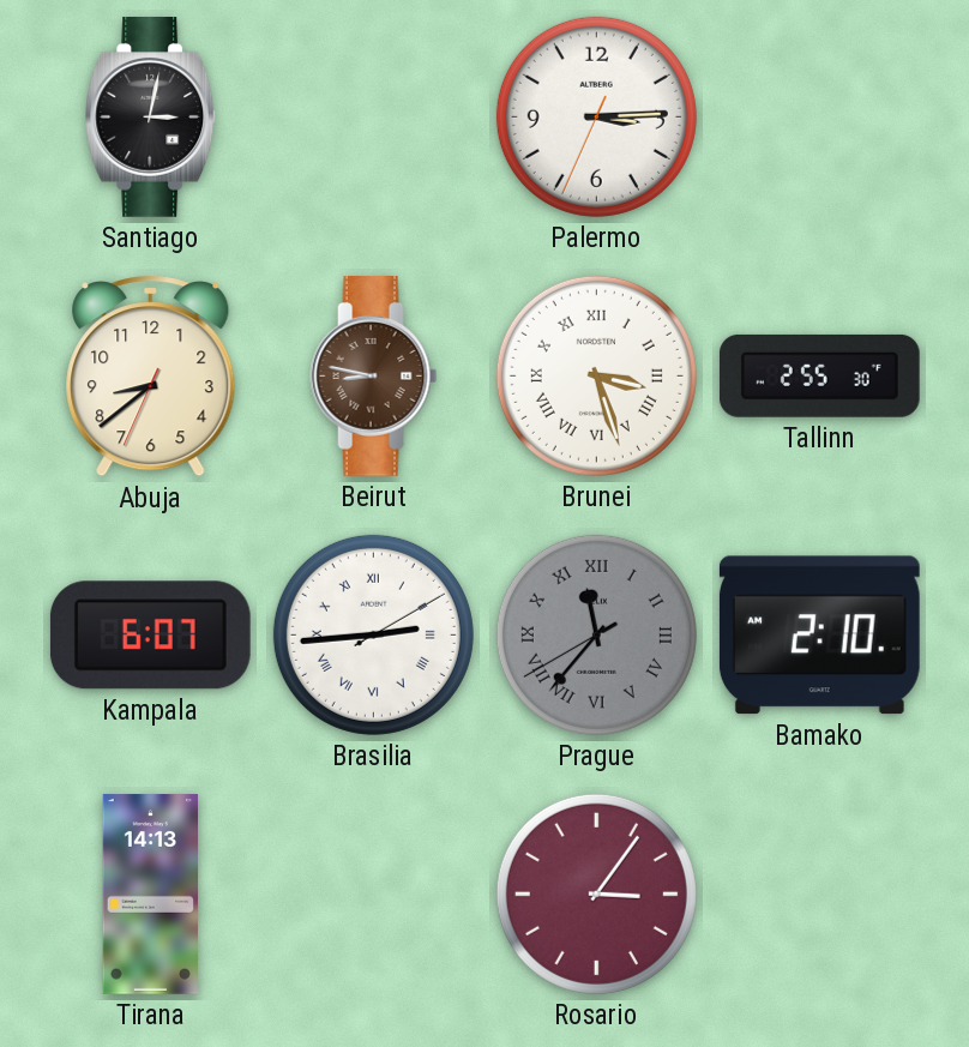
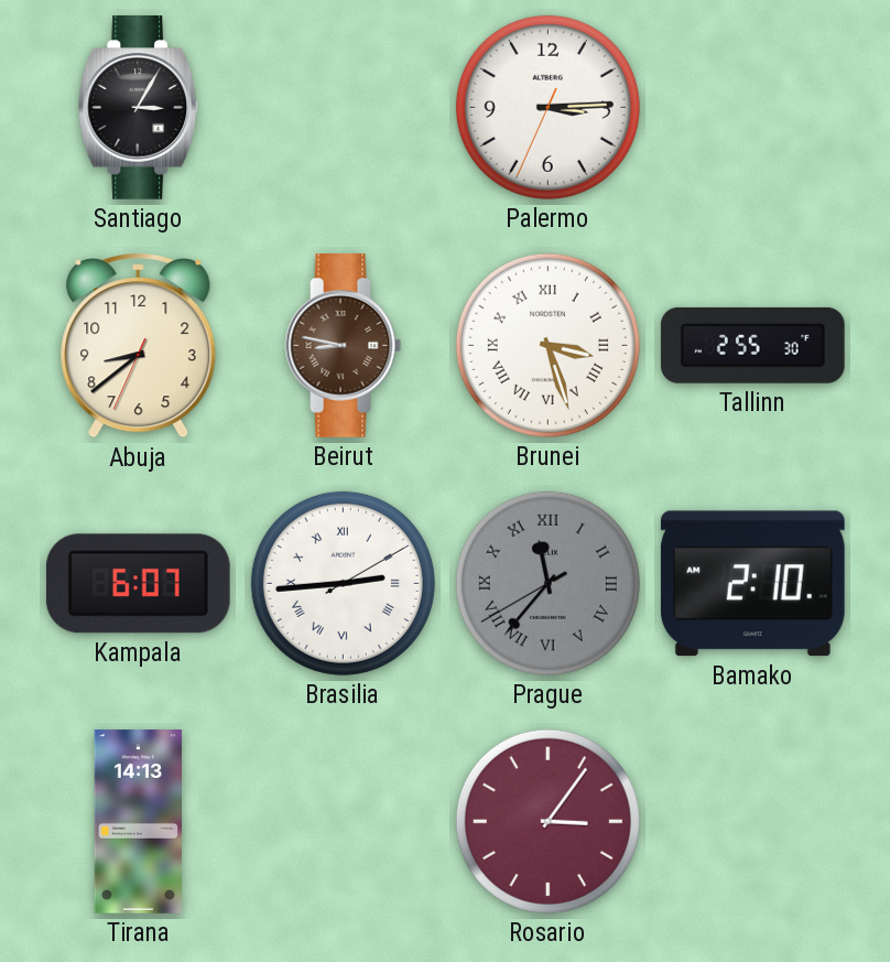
Santiago: 3:02 -> 3:05 (139, 108)
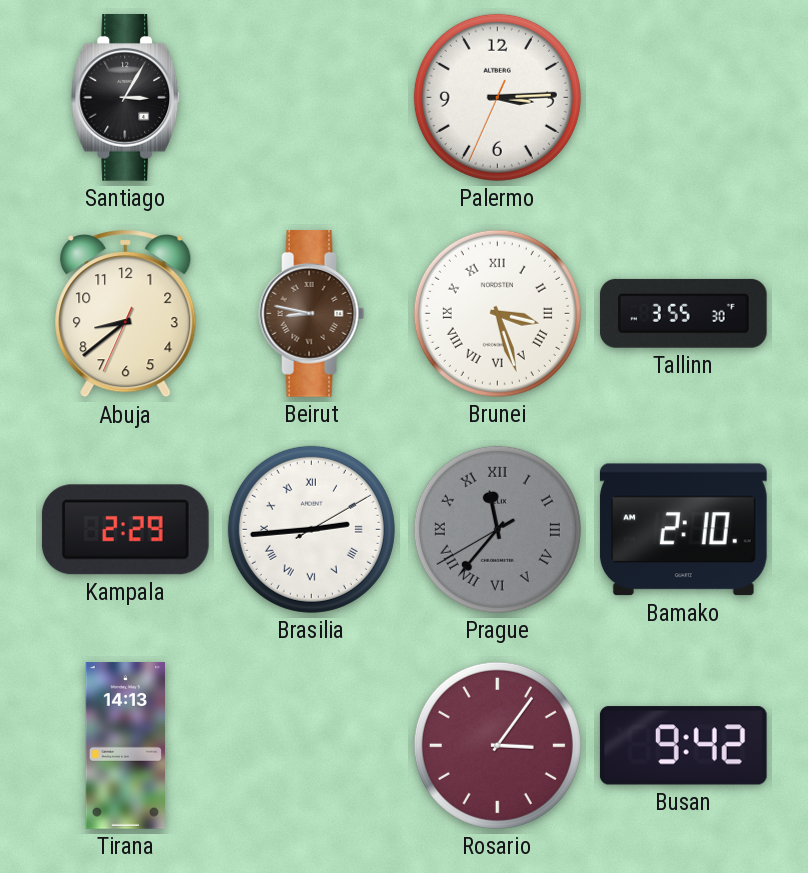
Tallinn: 2:55 -> 3:55 (683, 313)
Kampala: 6:07 -> 2:29 (125, 530)
Busan: none -> 9:42 (683, 746)
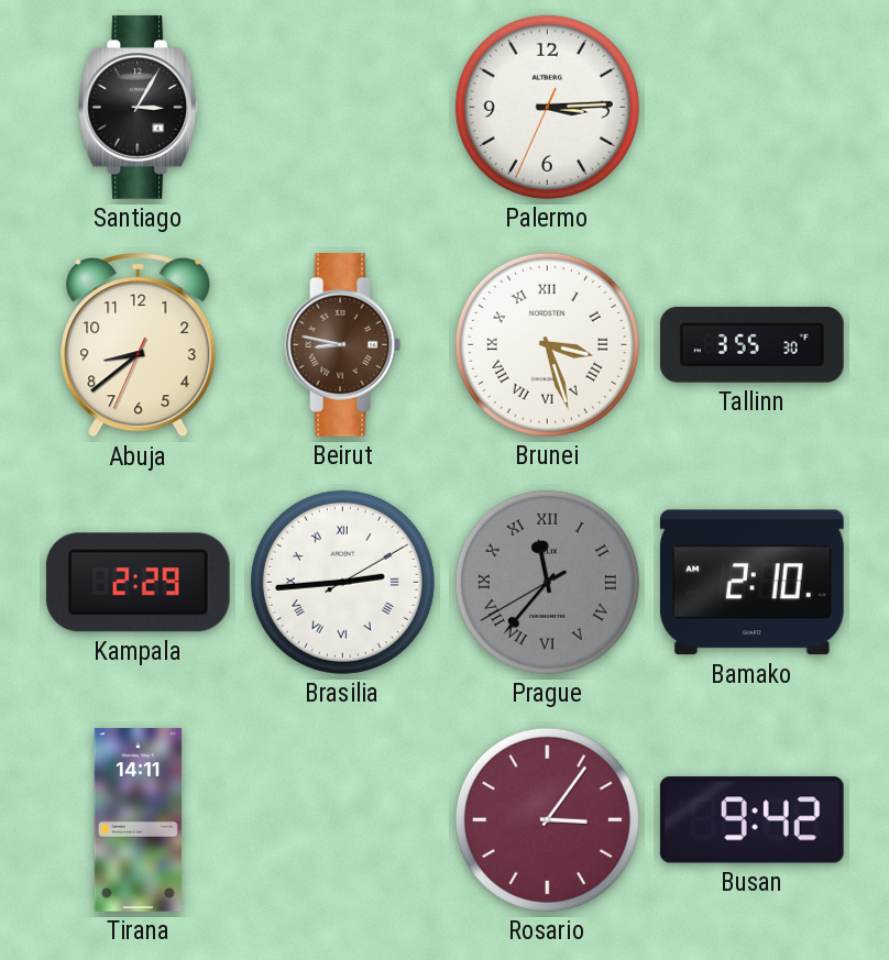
Tirana: 14:13 -> 14:11 (138, 820)
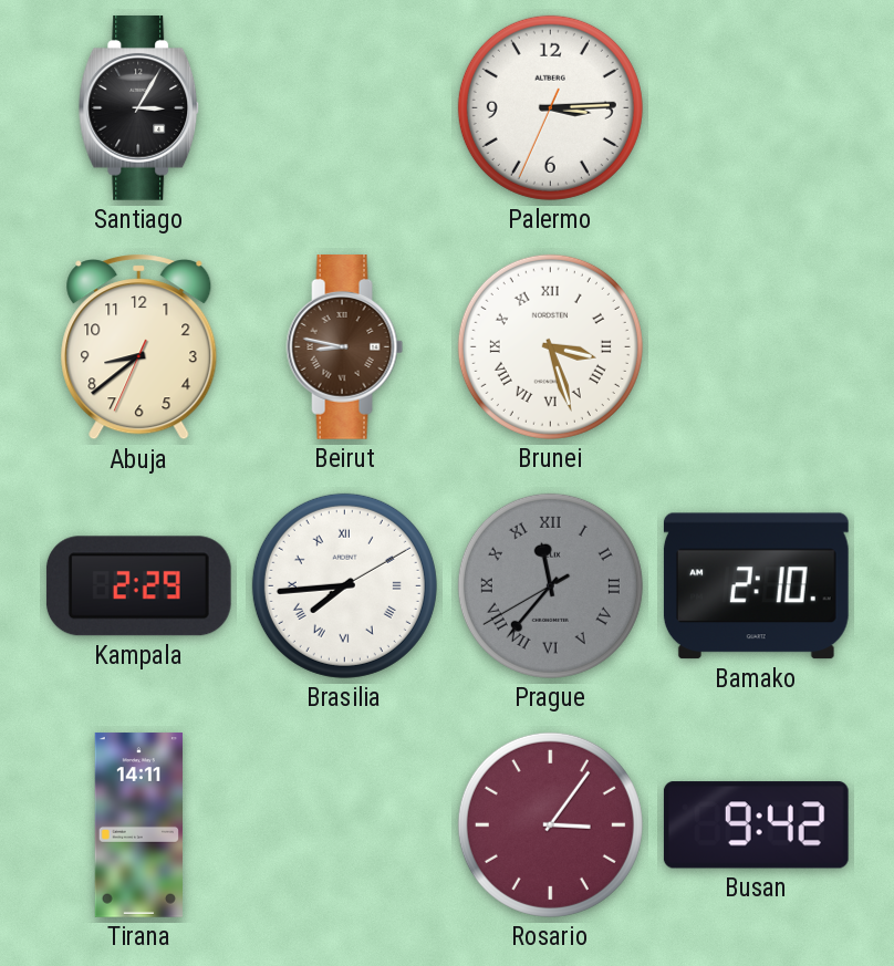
Tallinn: 3:55 -> none (751, 344)
Brasilia: 2:44 -> 7:44 (344, 585)
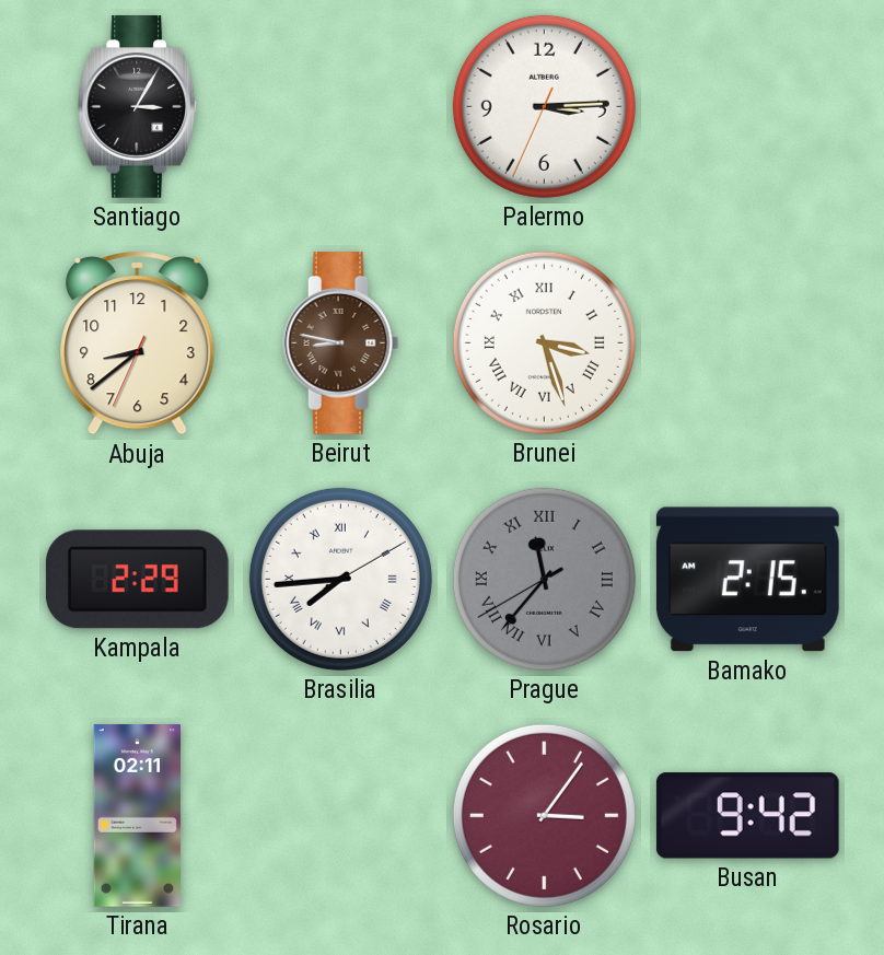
Bamako: 2:10 -> 2:15 (747, 580)
Tirana: 14:11 -> 02:11 (137, 816)
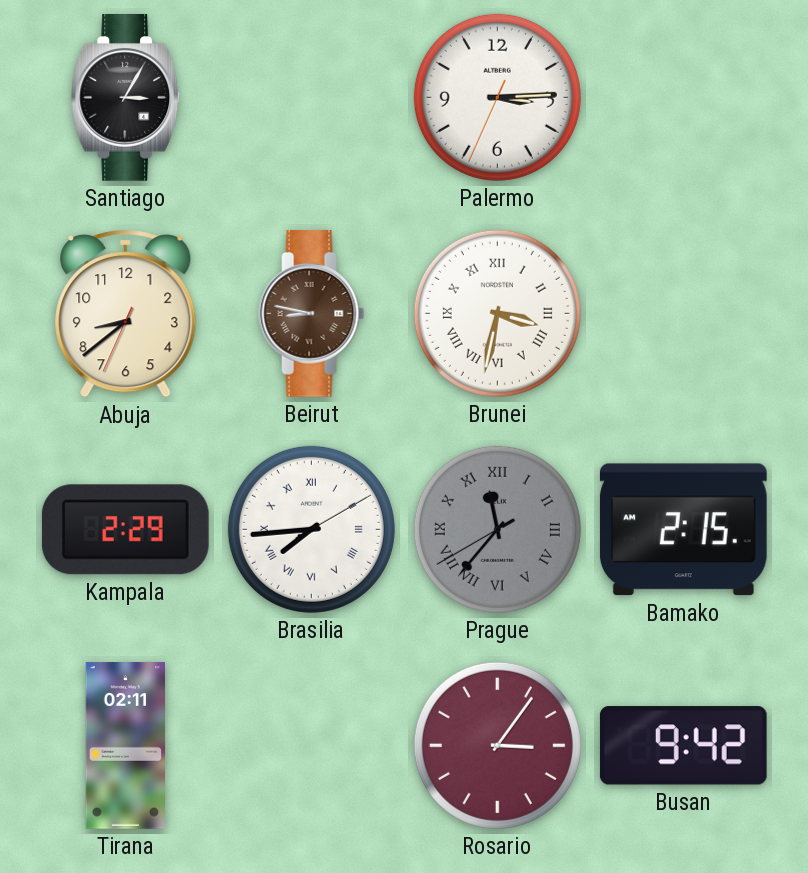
Brunei: 3:27 -> 3:32 (497, 313)
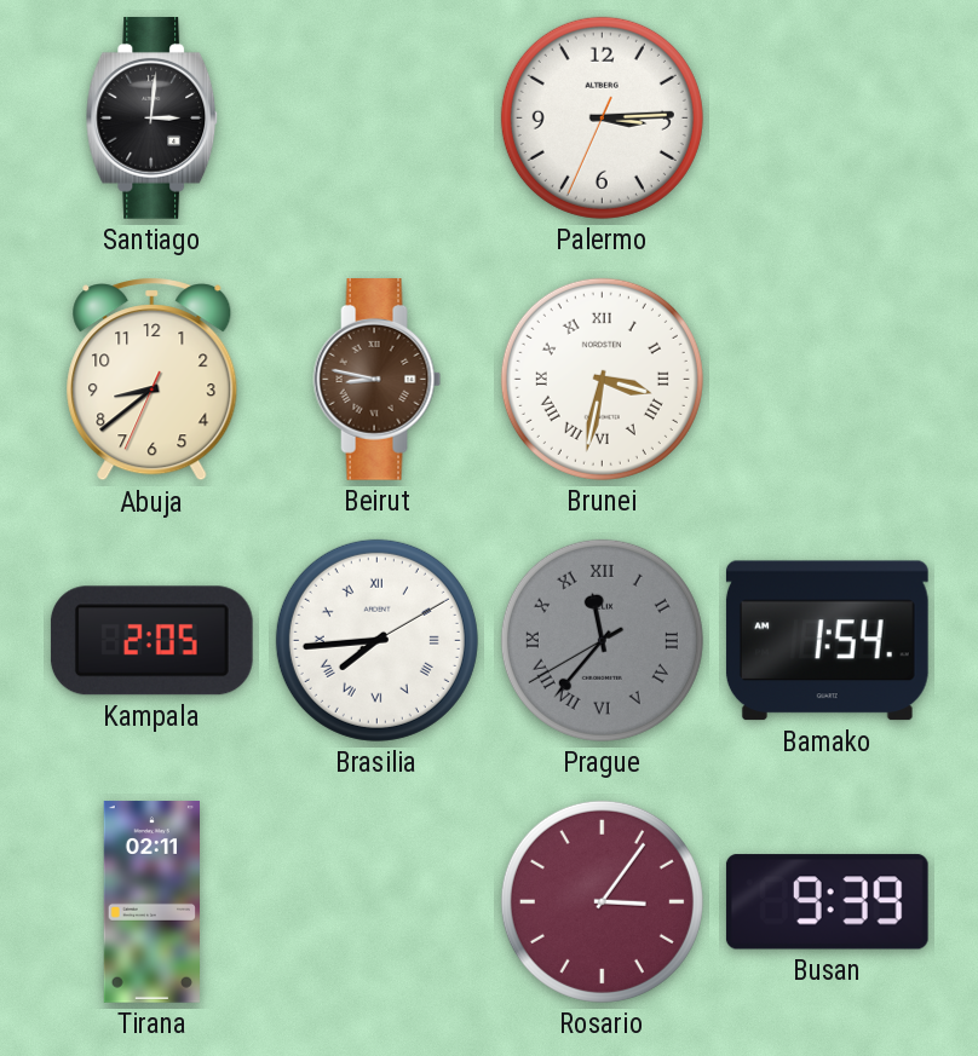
Santiago: 3:05 -> 3:01 (153, 119)
Kampala: 2:29 -> 2:05 (151, 641)
Bamako: 2:15 -> 1:54 (827, 641)
Busan: 9:42 -> 9:39 (827, 902)
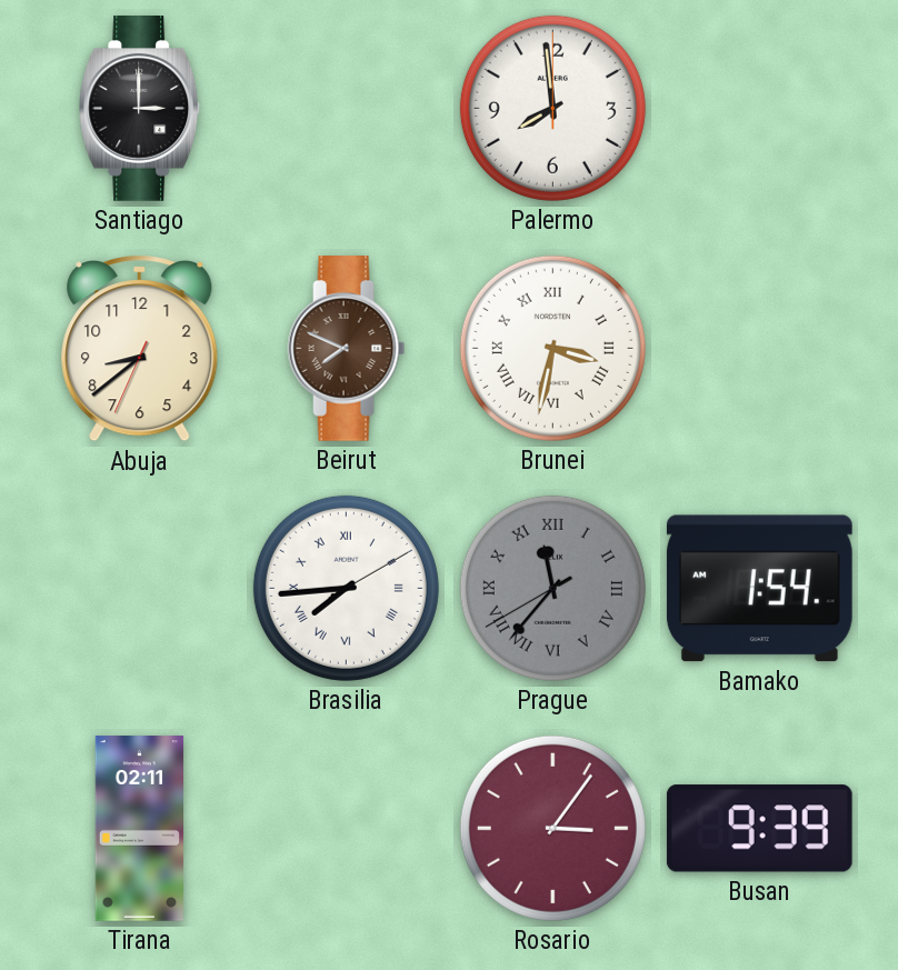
Santiago: 3:01 -> 3:00 (140, 109)
Palermo: 3:14 -> 7:59 (552, 108)
Beirut: 8:47 -> 7:49 (347, 349)
Kampala: 2:05 -> none (151, 641)
